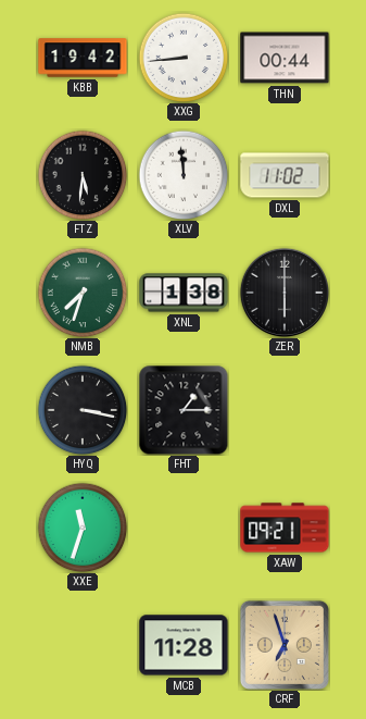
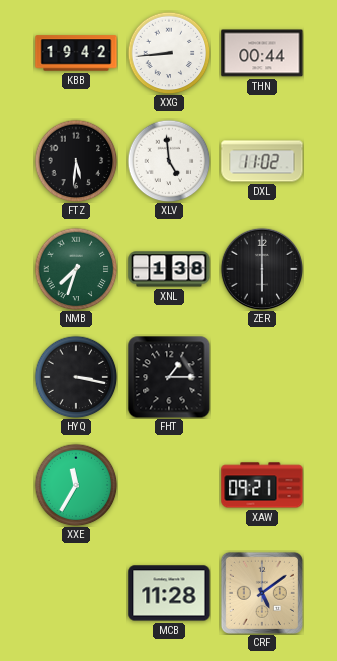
XLV: 11:59 -> 4:59 (169, 161)
XXE: 11:33 -> 11:35 (76, 485)
CRF: 6:57 -> 5:09 (262, 593)
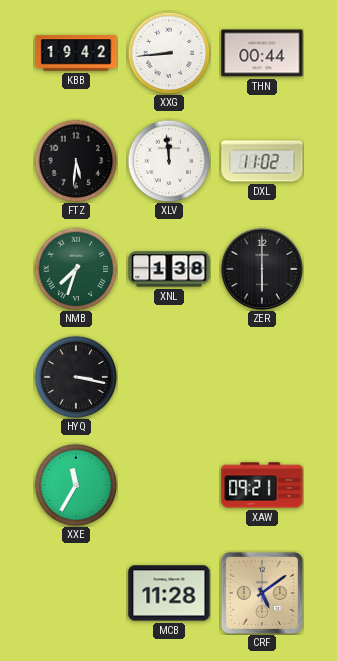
XLV: 4:59 -> 11:59 (169, 161)
FHT: 1:15 -> none (169, 377)
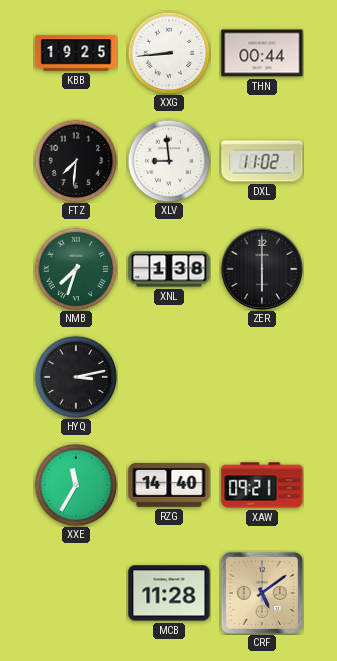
KBB: 19:42 -> 19:25 (76, 53)
FTZ: 5:31 -> 7:31 (76, 161)
XLV: 11:59 -> 8:59 (169, 161)
HYQ: 3:17 -> 3:13 (76, 377)
RZG: none -> 14:40 (169, 485)
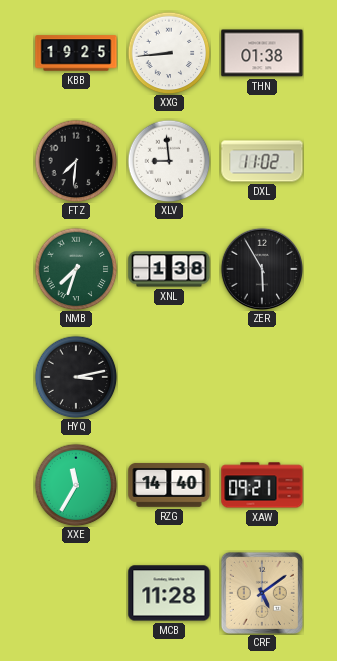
THN: 00:44 -> 01:38 (262, 53)
ZER: 6:00 -> 5:55 (261, 268)
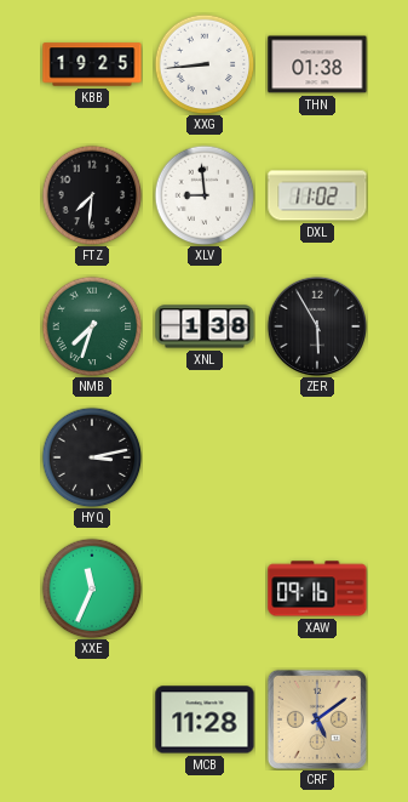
XXE: 11:35 -> 11:34 (92, 588)
RZG: 14:40 -> none (169, 485)
XAW: 09:21 -> 09:16 (317, 588)
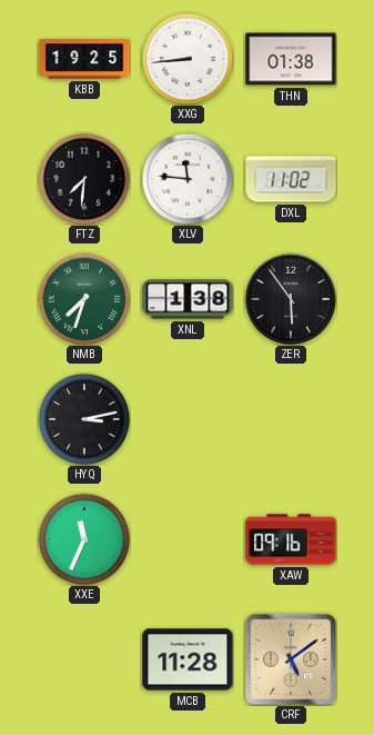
XLV: 8:59 -> 11:46 (188, 179)
ZER: 5:55 -> 5:54 (290, 298)
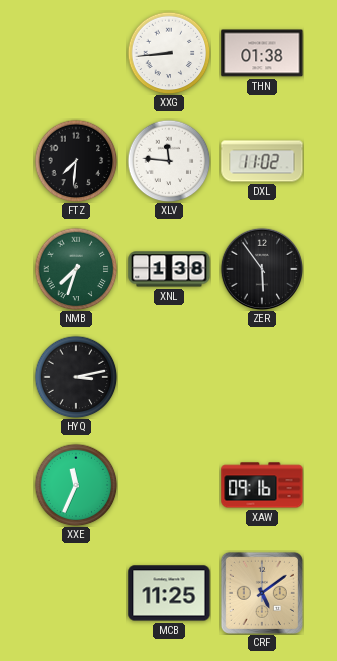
KBB: 19:25 -> none (84, 59)
MCB: 11:28 -> 11:25 (169, 593)
